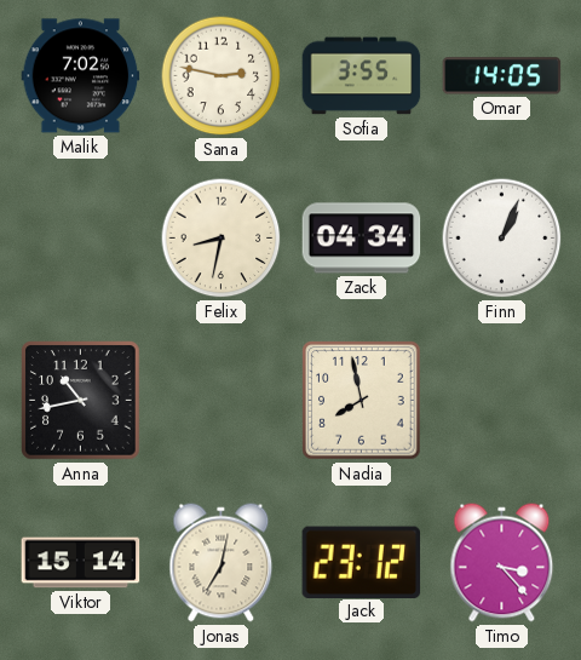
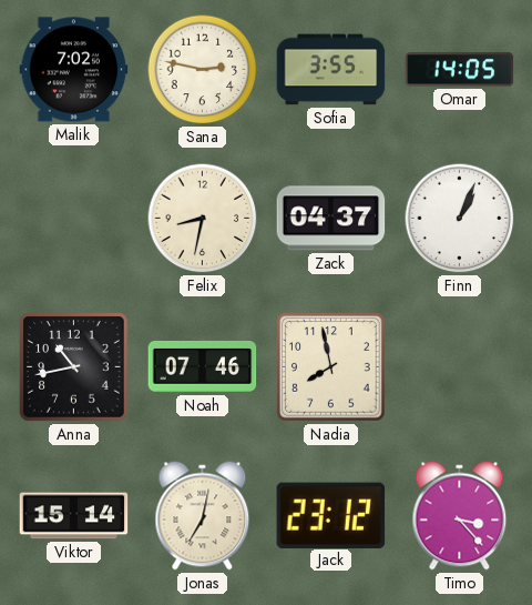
Zack: 04:34 -> 04:37 (331, 219)
Noah: none -> 07:46 (203, 367)
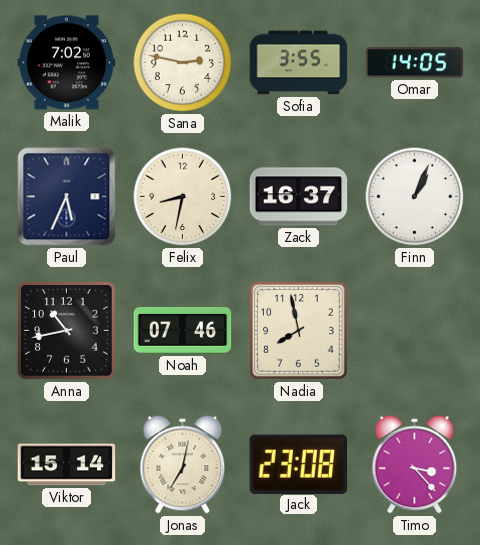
Paul: none -> 5:34 (67, 197)
Zack: 04:37 -> 16:37 (299, 197)
Jack: 23:12 -> 23:08 (299, 464)
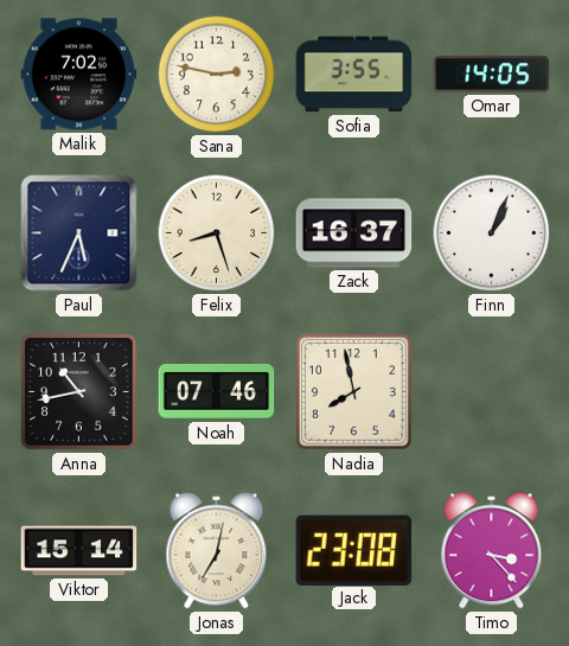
Felix: 8:32 -> 8:27 (217, 234)
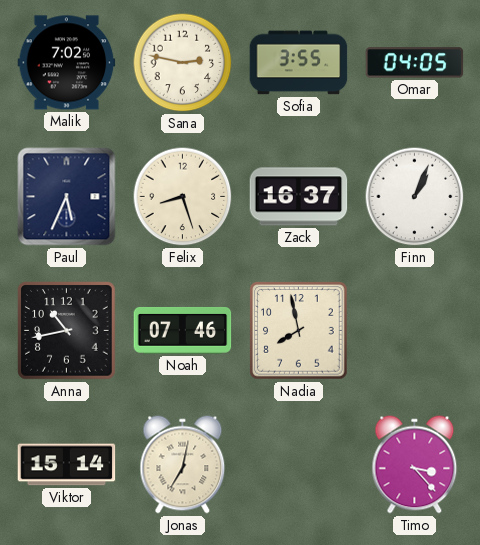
Omar: 14:05 -> 04:05 (415, 63)
Jack: 23:08 -> none (354, 550)
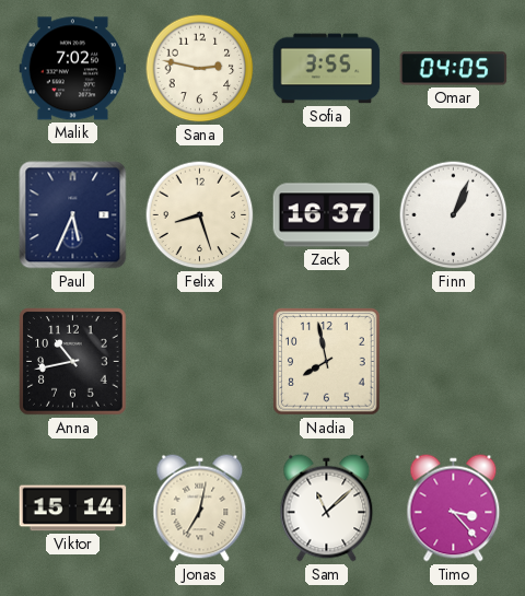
Noah: 07:46 -> none (183, 331)
Sam: none -> 11:08 (327, 509)
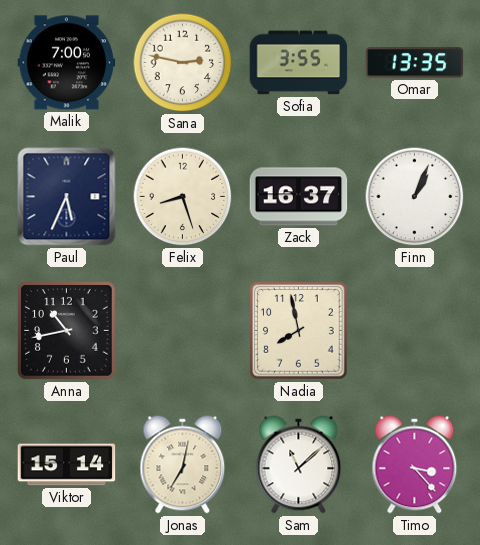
Malik: 7:02 -> 7:00 (67, 63)
Omar: 04:05 -> 13:35 (415, 63)
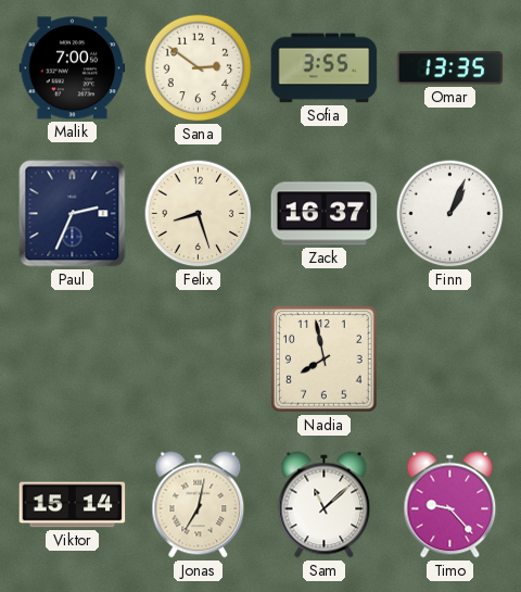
Sana: 2:47 -> 2:51 (199, 68)
Paul: 5:34 -> 2:34 (73, 214)
Anna: 10:43 -> none (67, 331)
Timo: 3:23 -> 9:23 (450, 505)
